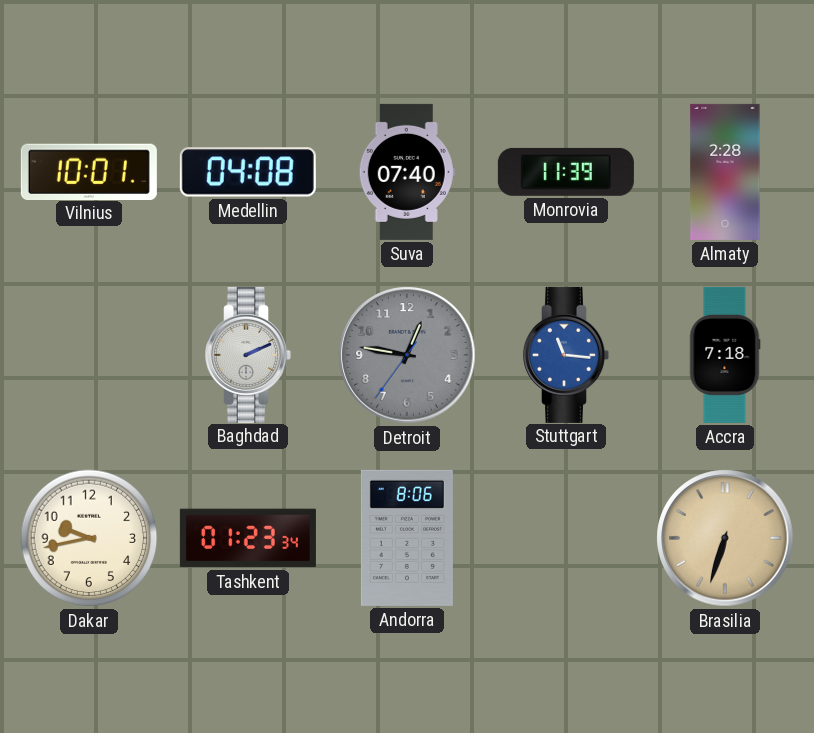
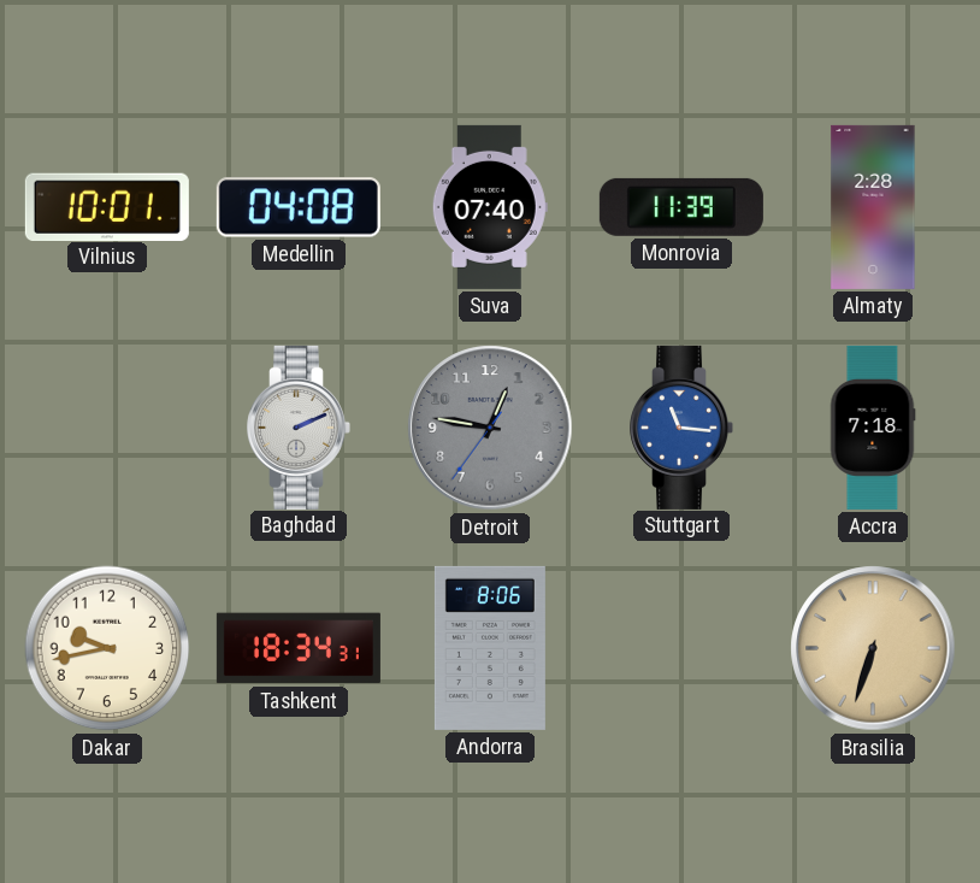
Tashkent: 01:23 -> 18:34 (299, 648)
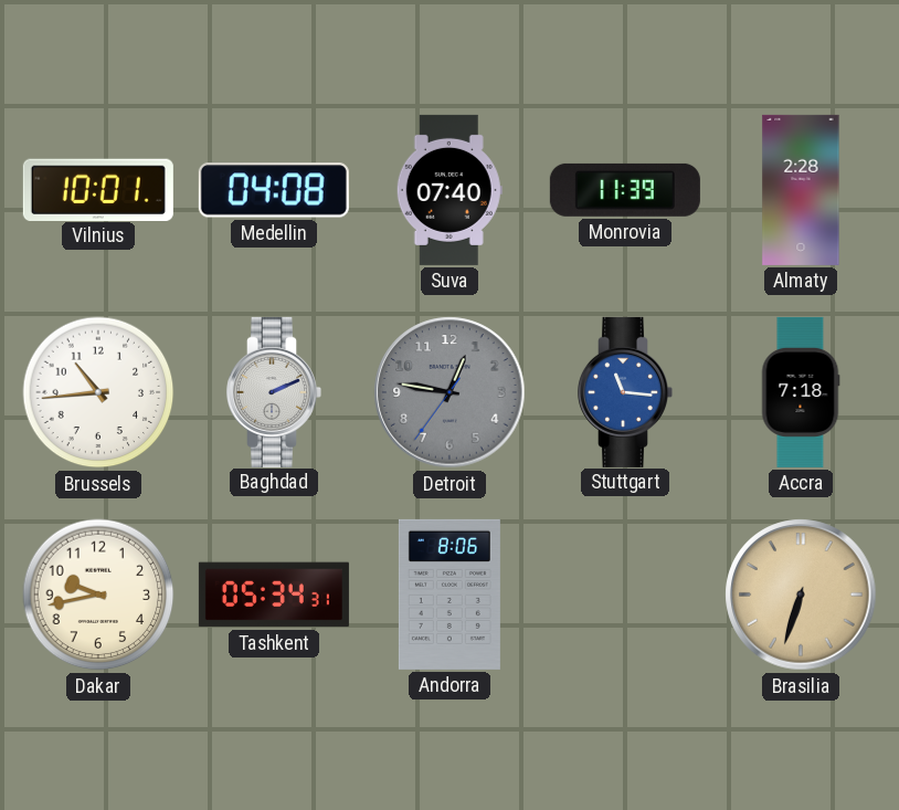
Brussels: none -> 10:44 (98, 392)
Tashkent: 18:34 -> 05:34 (274, 595)
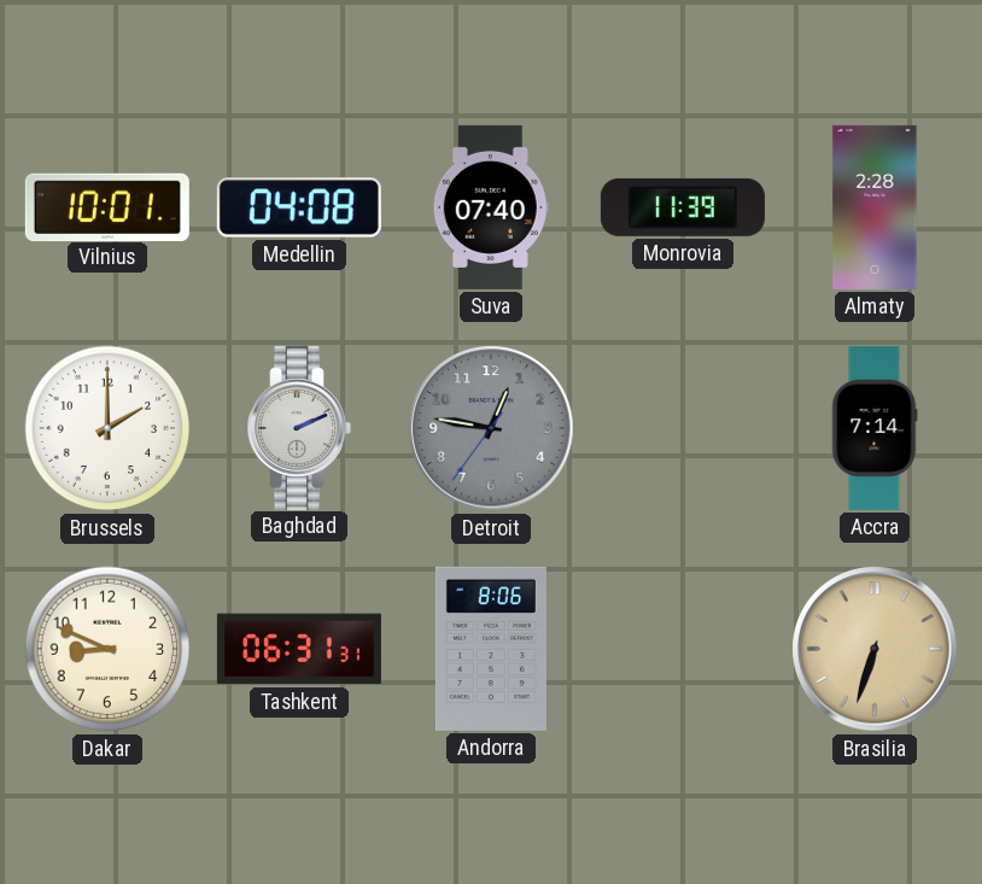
Brussels: 10:44 -> 2:00 (107, 428)
Stuttgart: 11:16 -> none (625, 392)
Accra: 7:18 -> 7:14 (875, 428)
Dakar: 9:43 -> 8:49 (107, 649)
Tashkent: 05:34 -> 06:31 (299, 649)
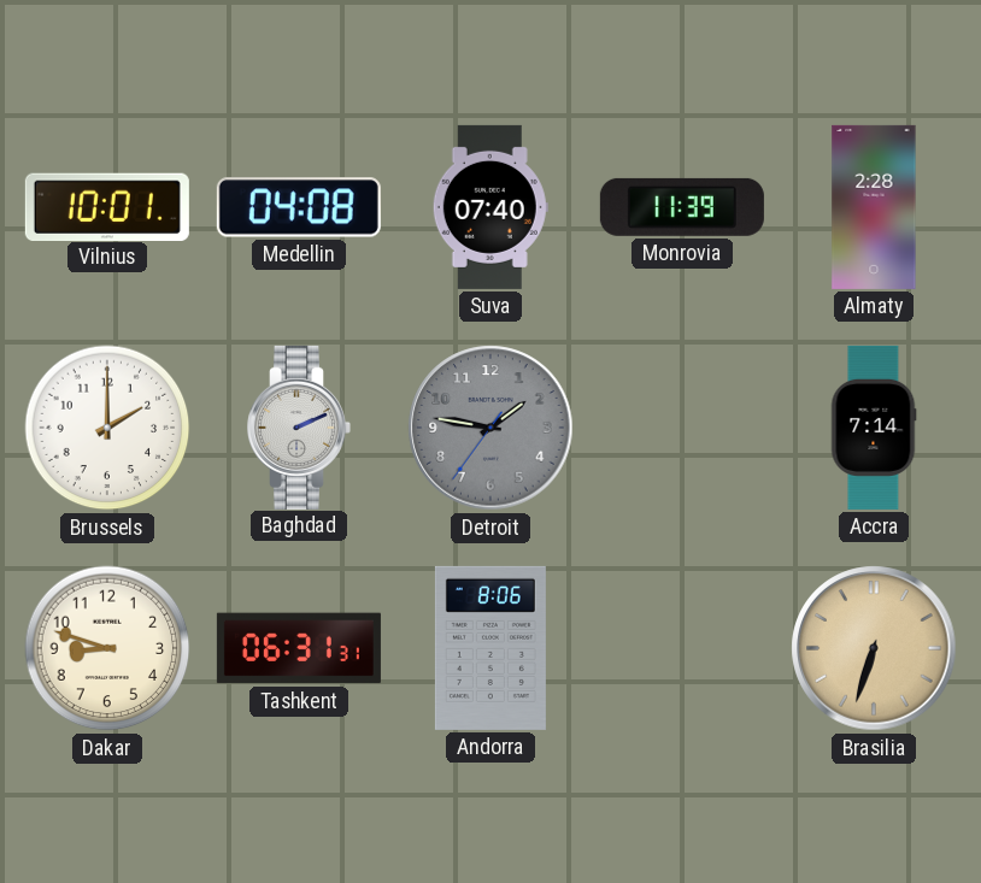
Detroit: 12:46 -> 1:46 (490, 428)
Dakar: 8:49 -> 8:48 (107, 648)
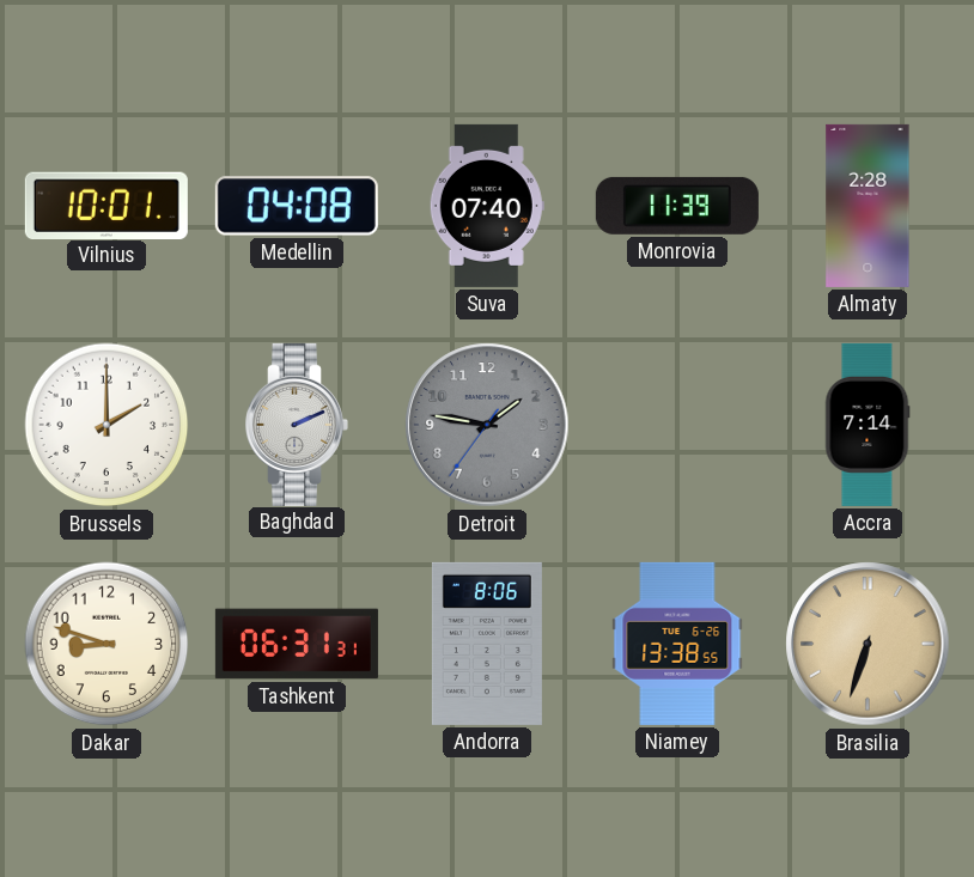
Niamey: none -> 13:38 (677, 644)
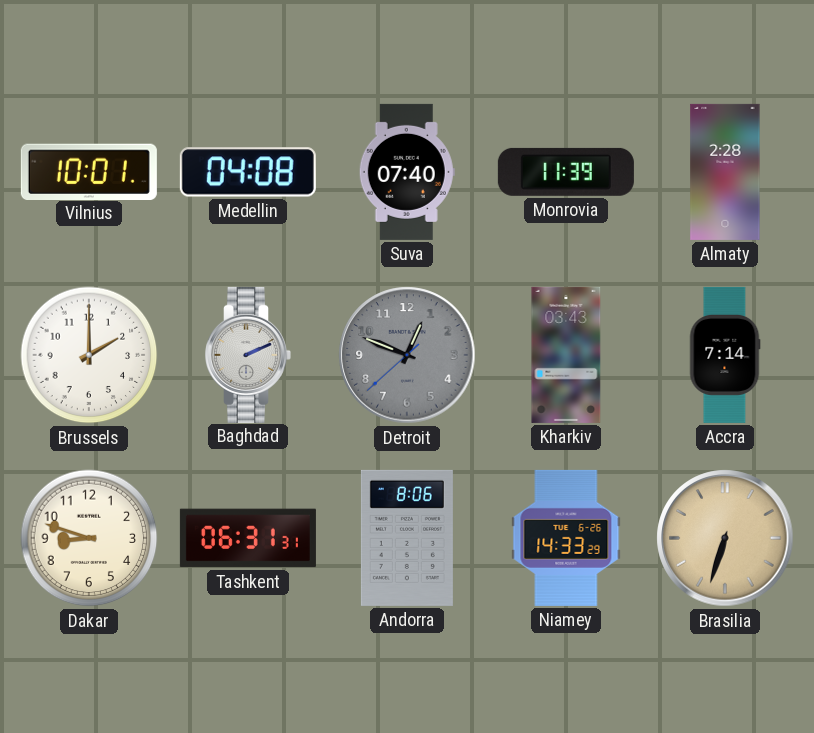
Detroit: 1:46 -> 12:48 (407, 355)
Kharkiv: none -> 03:43 (566, 355)
Niamey: 13:38 -> 14:33 (566, 538)
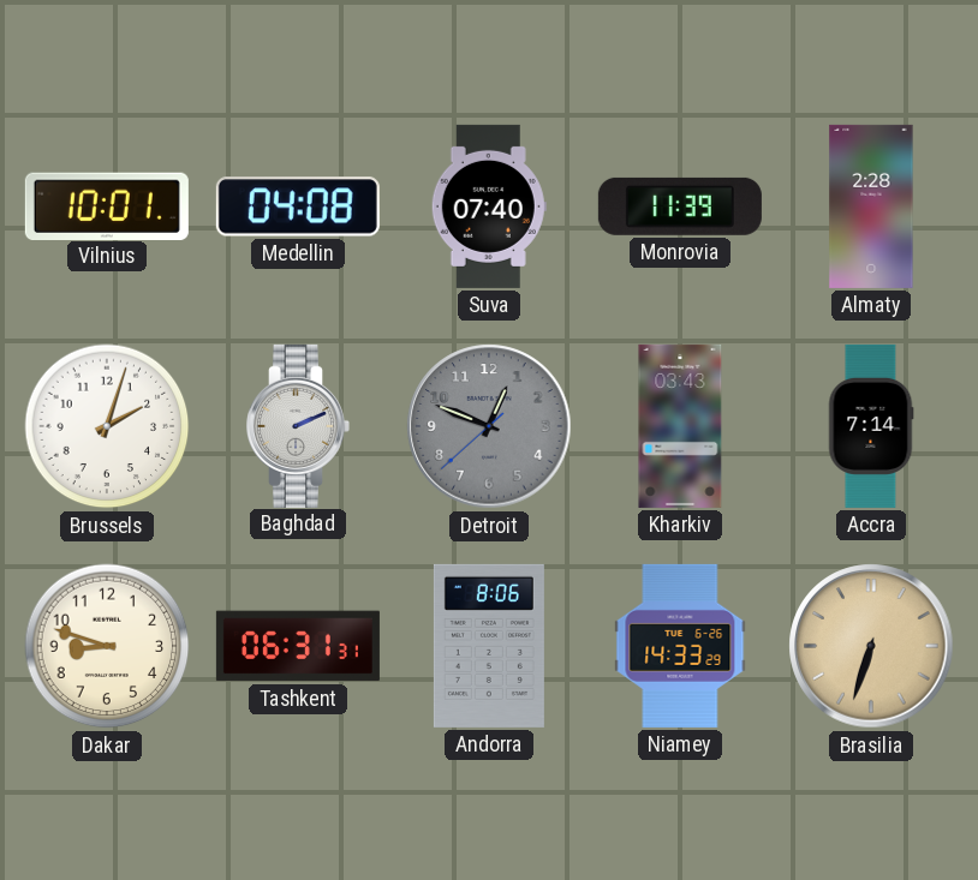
Brussels: 2:00 -> 2:03 (107, 426)
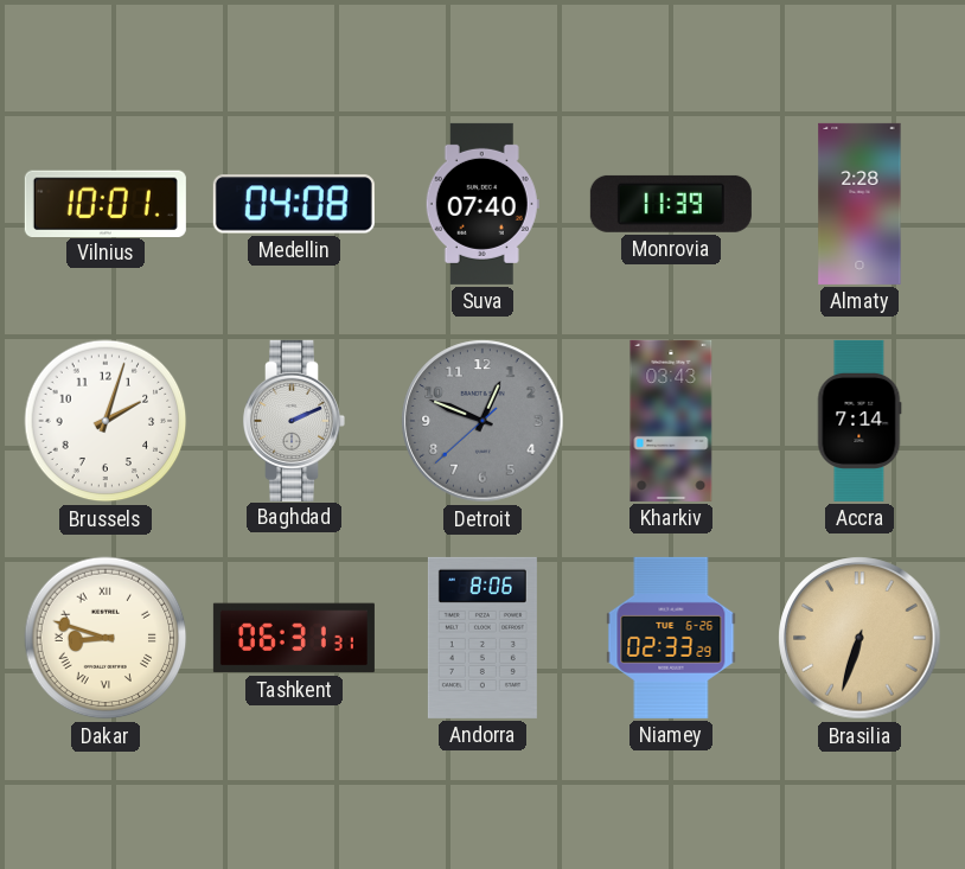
Dakar numerals: Arabic -> Roman (106, 638)
Niamey: 14:33 -> 02:33 (671, 638)
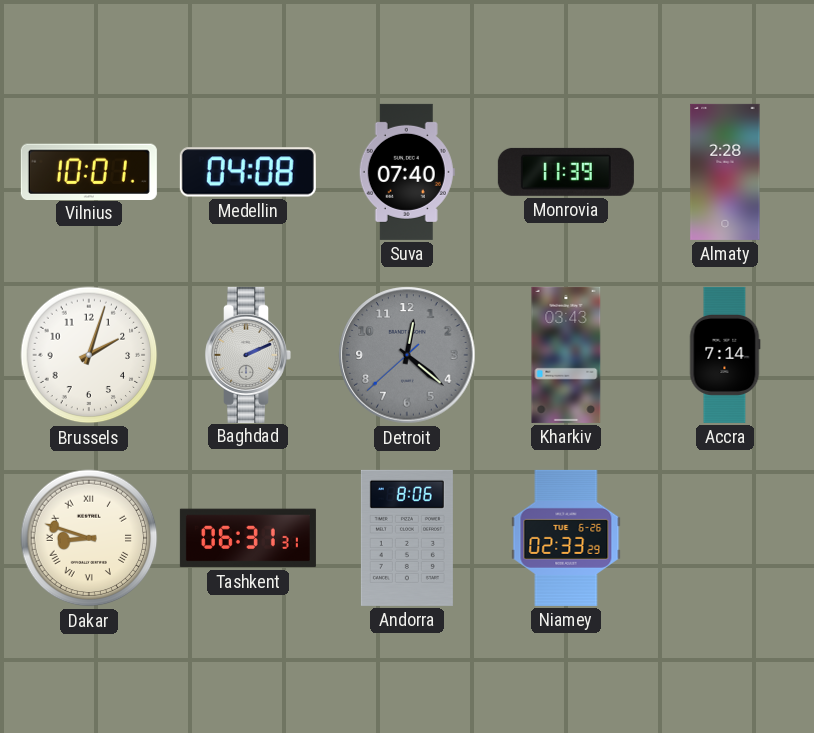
Detroit: 12:48 -> 12:21 (407, 355)
Brasilia: 6:33 -> none (859, 638)
